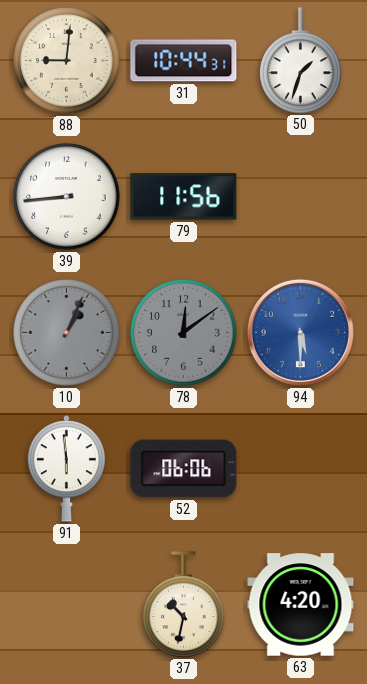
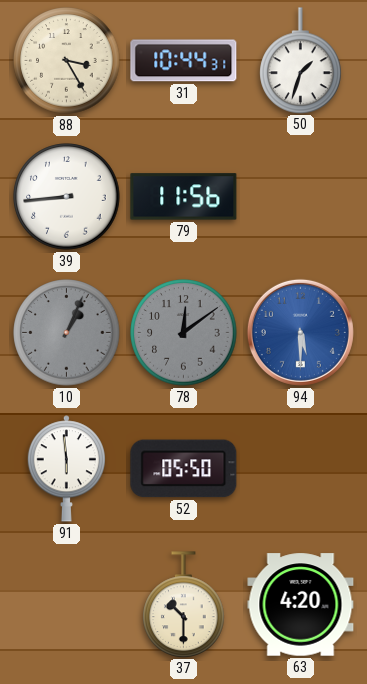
88: 9:01 -> 3:25 (67, 61)
52: 06:06 -> 05:50 (184, 469)
37: 10:32 -> 10:30 (184, 604)
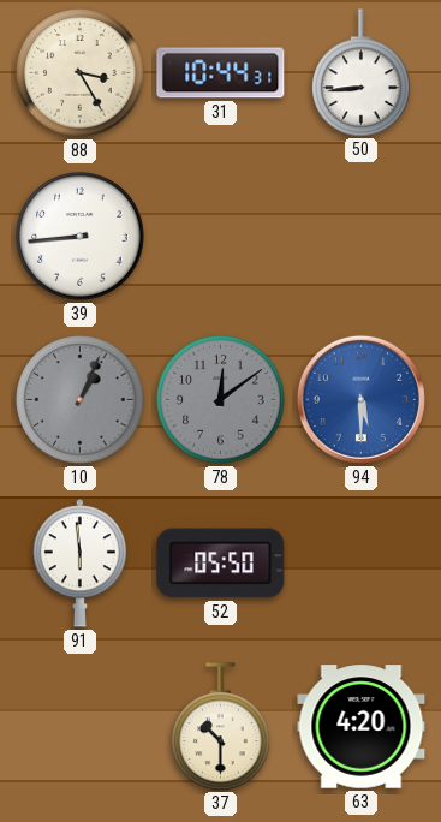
50: 1:33 -> 8:44 (362, 72)
79: 11:56 -> none (184, 197)
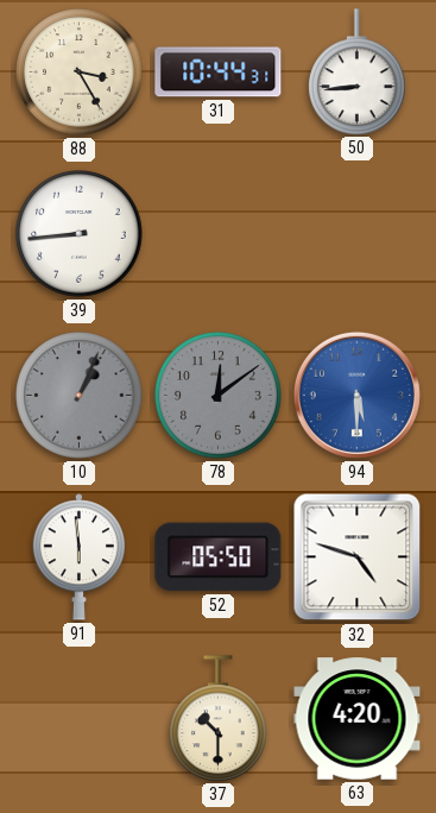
32: none -> 4:48 (358, 557)
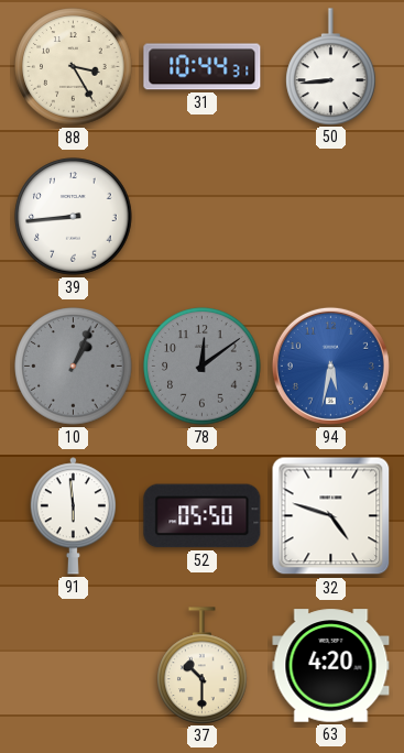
94: 5:30 -> 5:32 (330, 365)
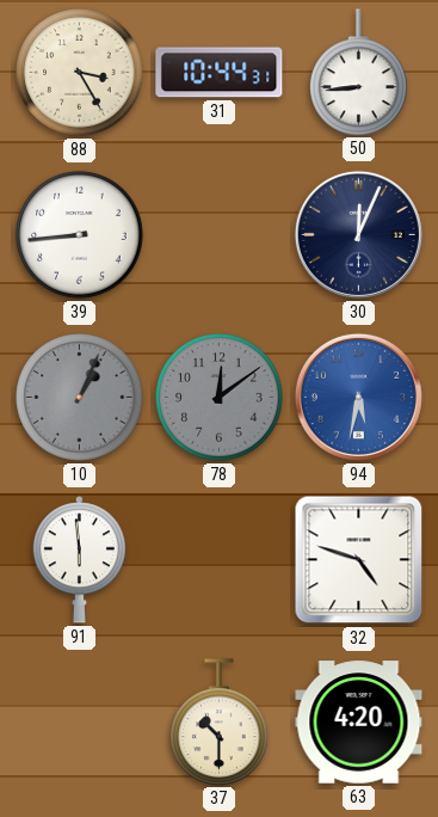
30: none -> 12:04 (358, 234)
52: 05:50 -> none (203, 516)
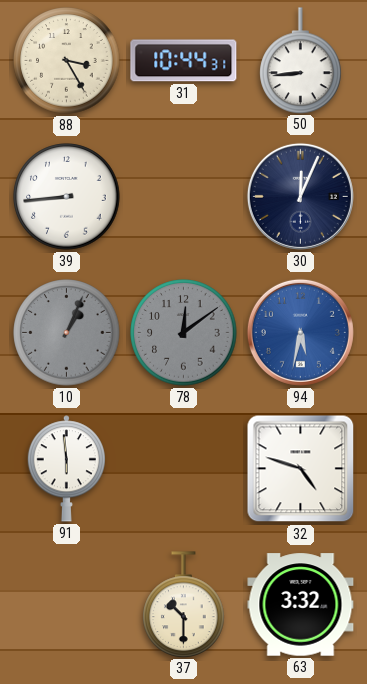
63: 4:20 -> 3:32 (301, 605)
